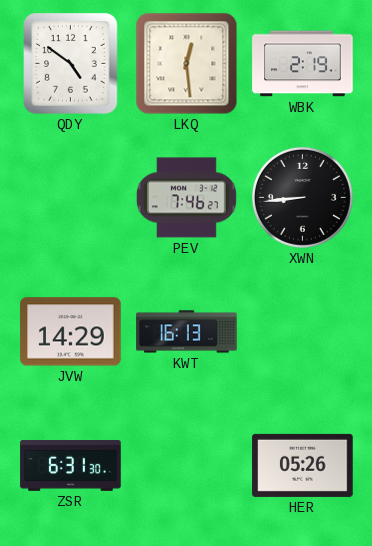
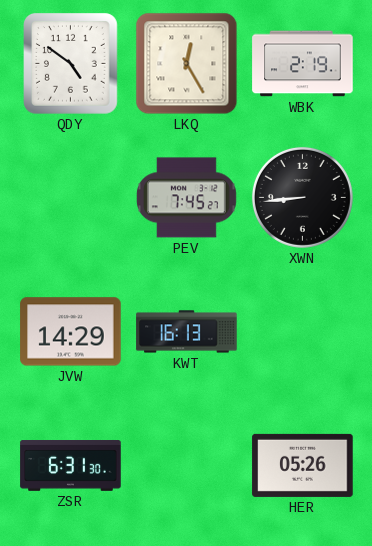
LKQ: 12:29 -> 12:25 (187, 64)
PEV: 7:46 -> 7:45 (186, 198)
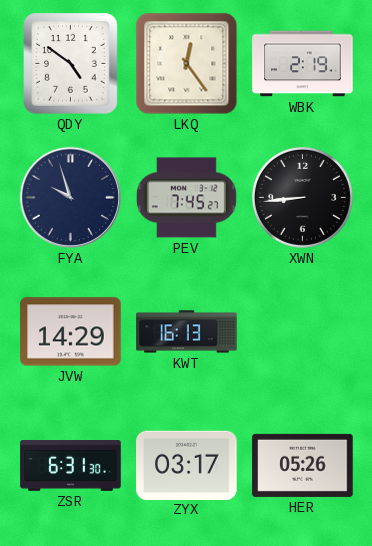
LKQ: 12:25 -> 12:24 (187, 64)
FYA: none -> 9:57 (70, 197)
ZYX: none -> 03:17 (187, 465)
